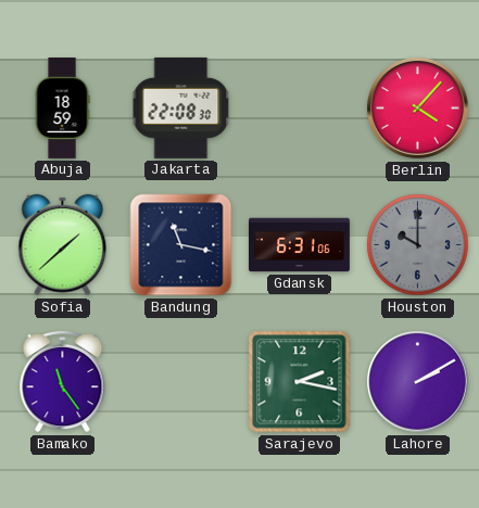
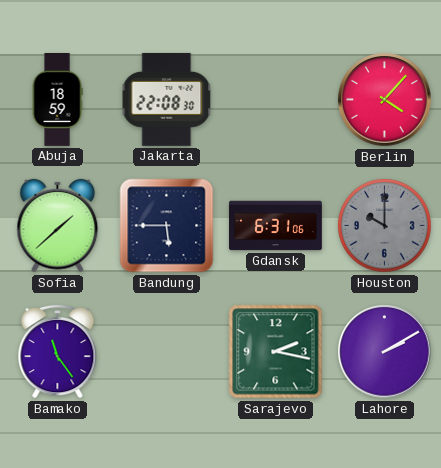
Bandung: 11:17 -> 5:45 (167, 226)
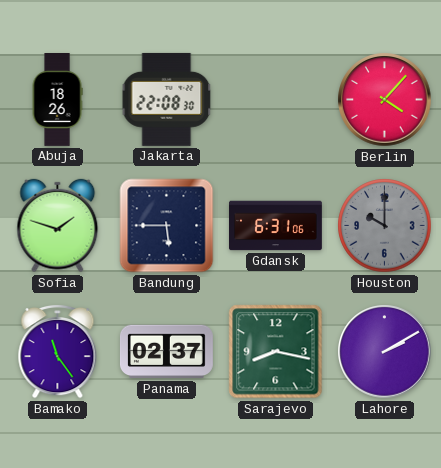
Abuja: 18:59 -> 18:26 (57, 100)
Sofia: 1:38 -> 1:48 (58, 226)
Panama: none -> 02:37 (166, 352)
Sarajevo: 2:17 -> 8:17 (276, 352)
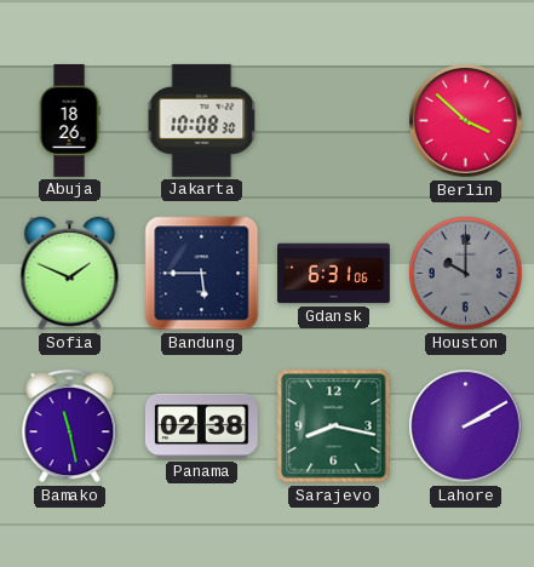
Jakarta: 22:08 -> 10:08 (202, 120)
Berlin: 4:07 -> 3:52 (466, 121)
Sofia: 1:48 -> 1:49 (70, 274)
Bamako: 11:24 -> 11:28 (70, 425)
Panama: 02:37 -> 02:38 (201, 426)
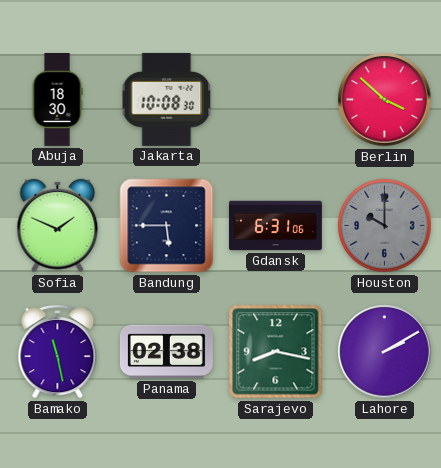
Abuja: 18:26 -> 18:30 (57, 100)
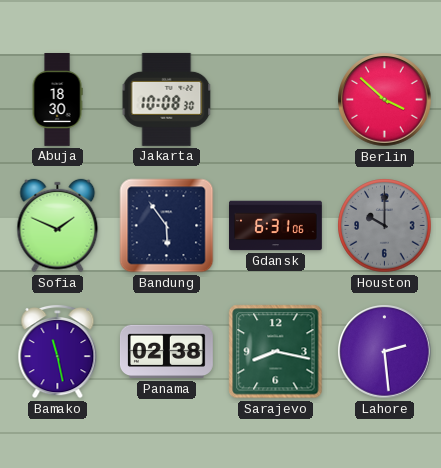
Bandung: 5:45 -> 5:54 (167, 226)
Lahore: 2:10 -> 2:29 (385, 352)
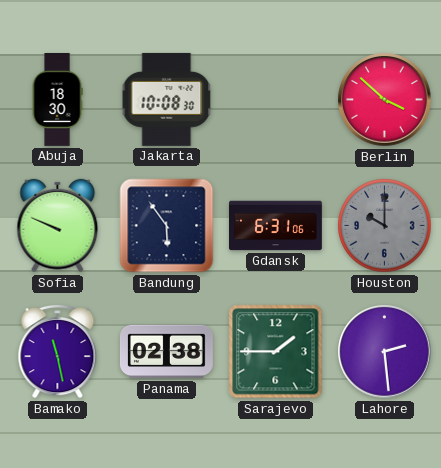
Sofia: 1:49 -> 9:49 (58, 226)
Sarajevo: 8:17 -> 1:45 (276, 352)
